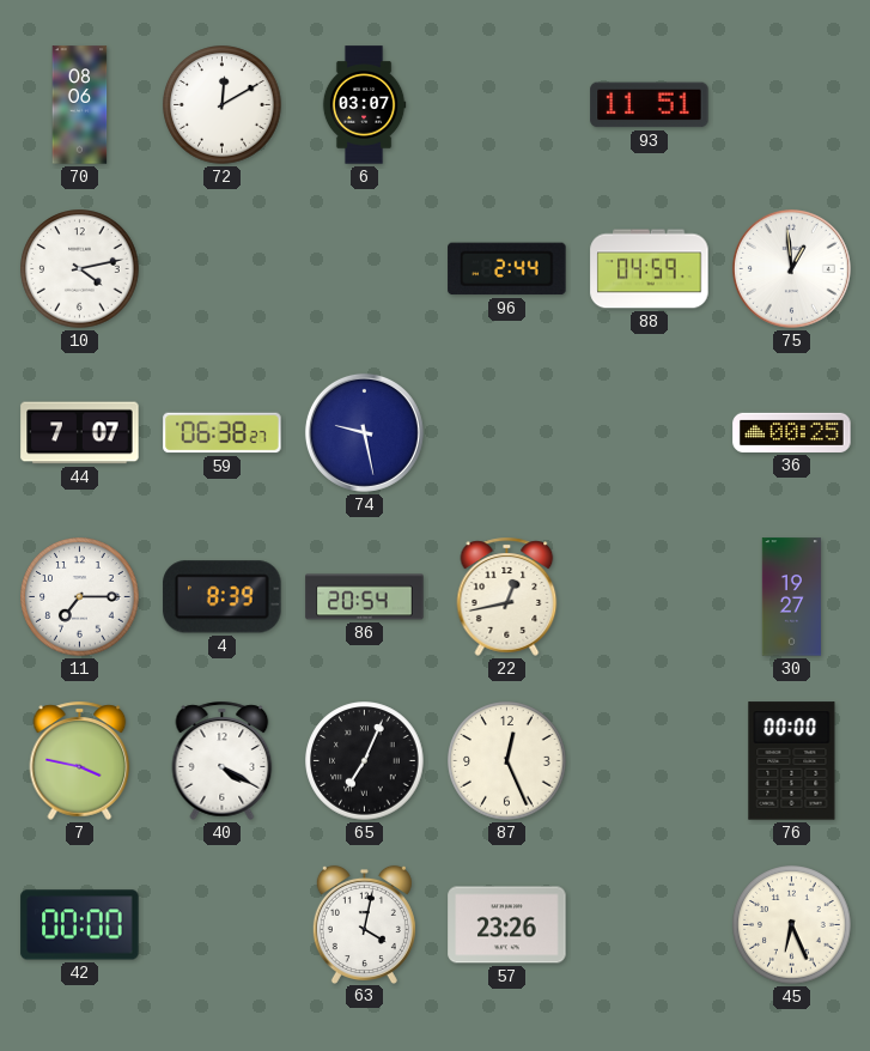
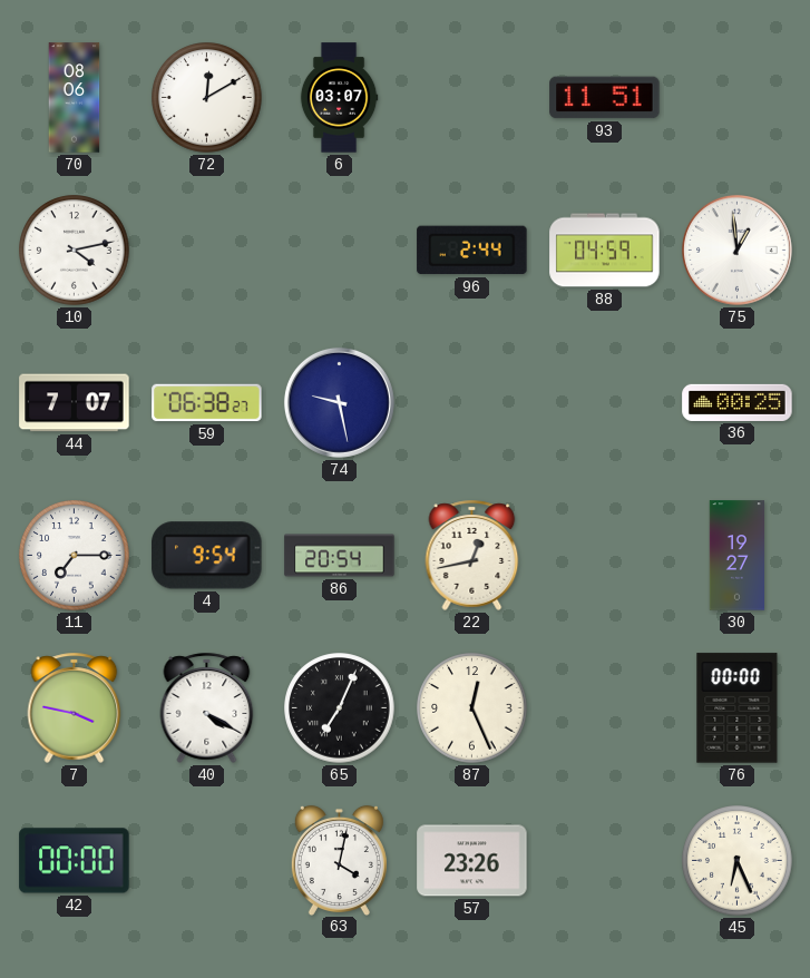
4: 8:39 -> 9:54 (207, 556)
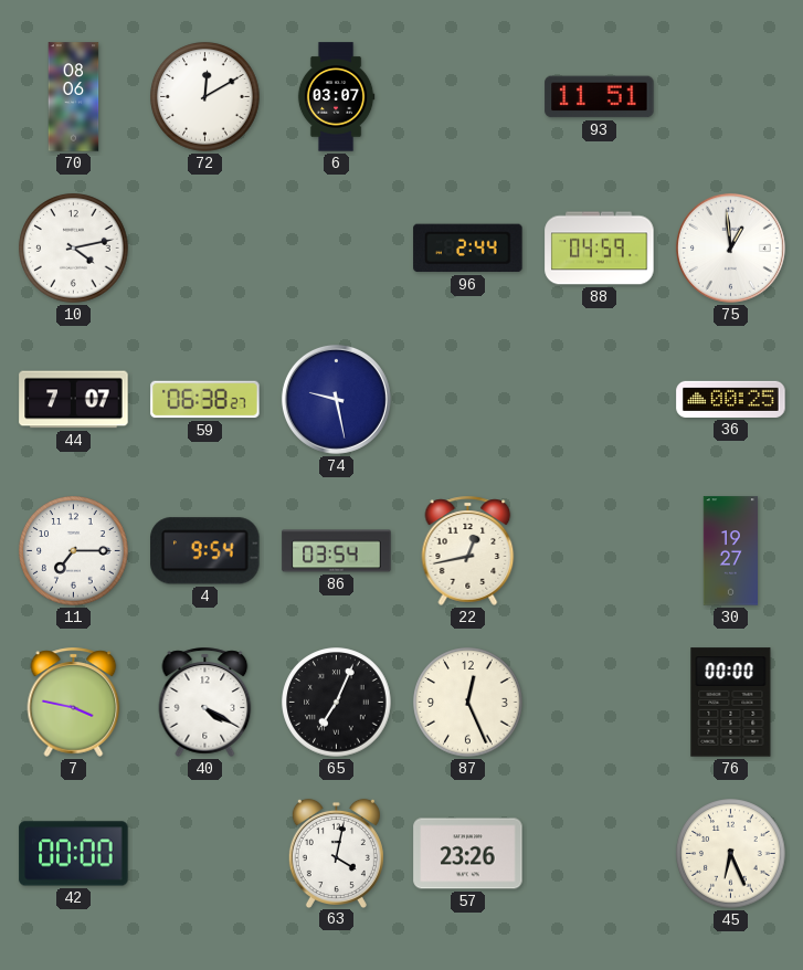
86: 20:54 -> 03:54 (337, 551)
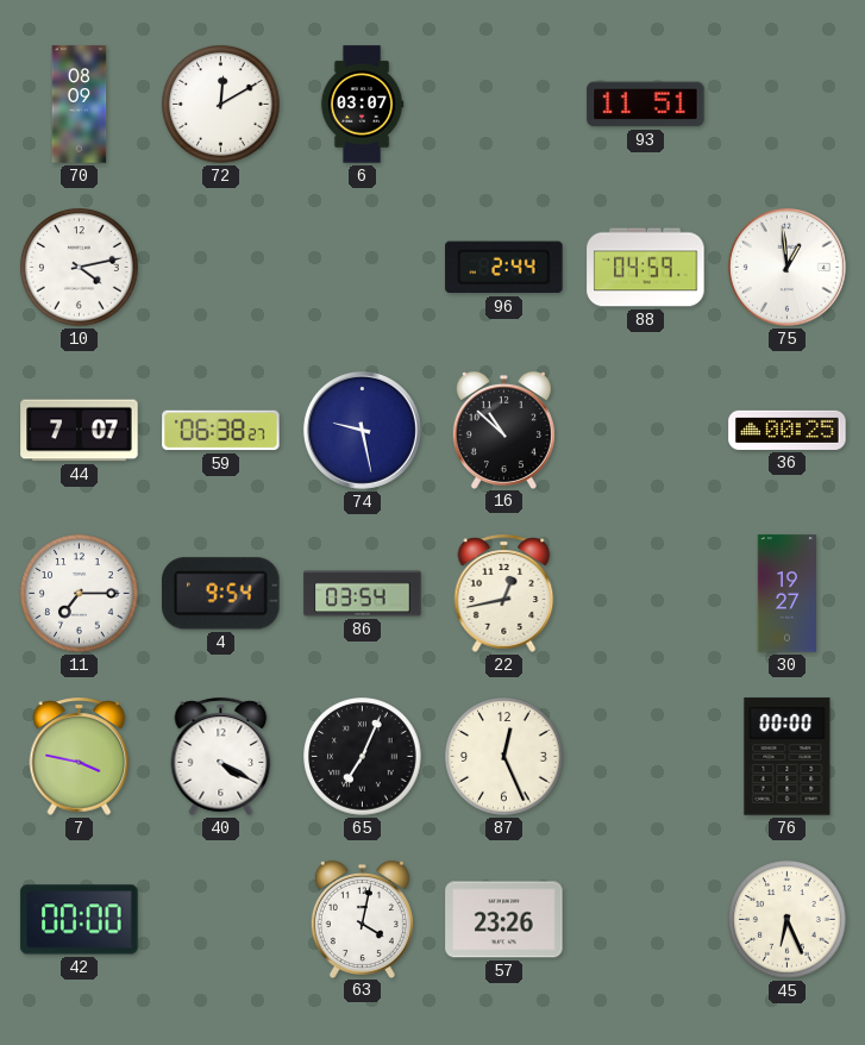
70: 08:06 -> 08:09 (80, 105)
16: none -> 10:52 (503, 430)
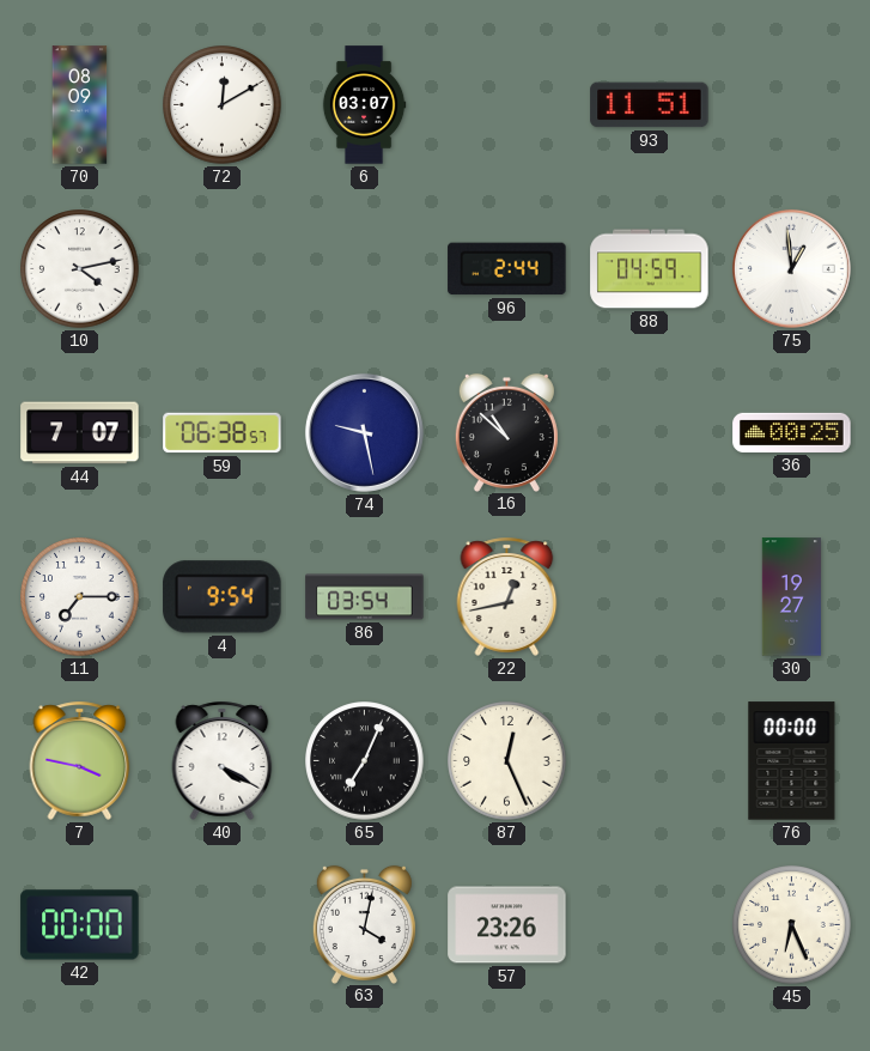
59: 06:38:27 -> 06:38:57 (223, 433)
